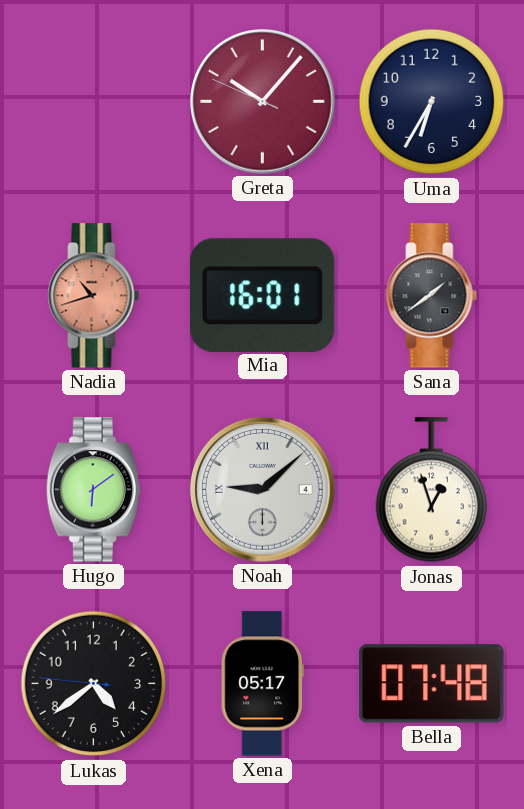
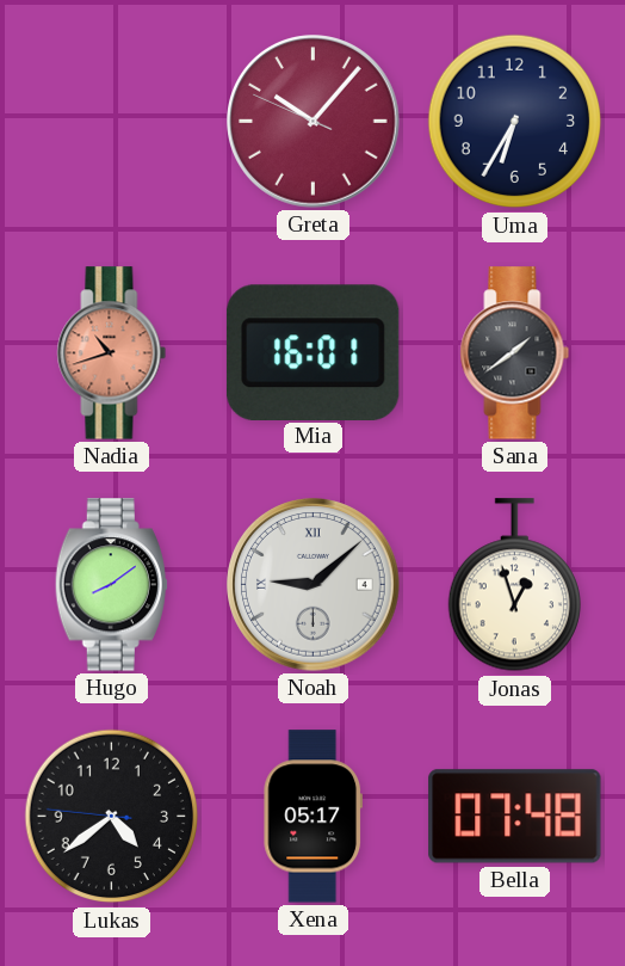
Hugo: 6:09 -> 8:09 (111, 585)
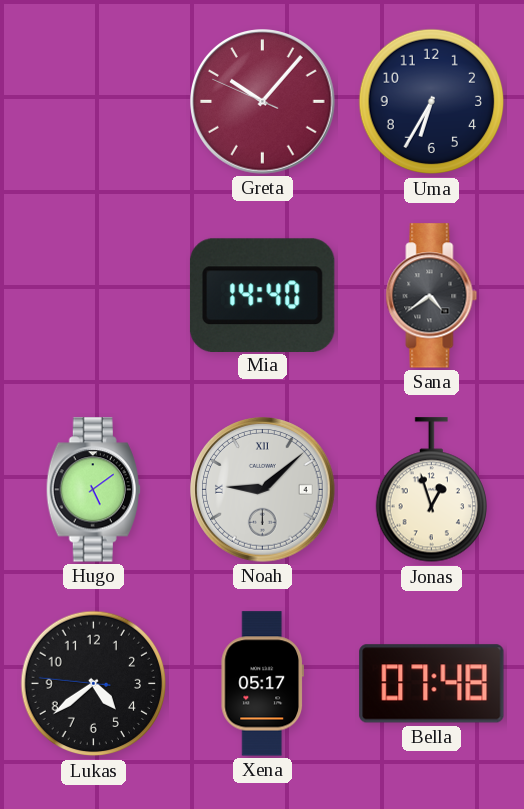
Nadia: 10:42 -> none (112, 353)
Mia: 16:01 -> 14:40 (262, 295)
Sana: 1:39 -> 4:39 (432, 296)
Hugo: 8:09 -> 5:09 (93, 490)
